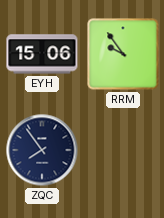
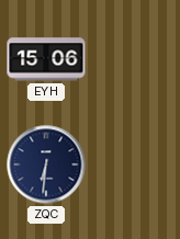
RRM: 9:54 -> none (123, 54)
ZQC: 7:54 -> 6:31 (46, 164)
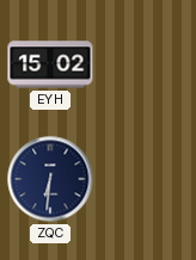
EYH: 15:06 -> 15:02 (50, 64)
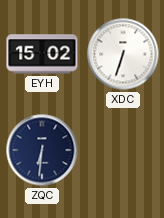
XDC: none -> 6:33 (123, 54)
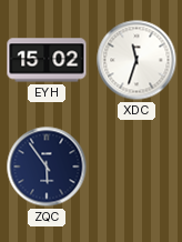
XDC: 6:33 -> 11:33 (136, 60)
ZQC: 6:31 -> 5:54 (47, 167)
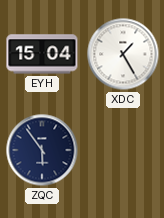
EYH: 15:02 -> 15:04 (42, 54)
XDC: 11:33 -> 1:25 (123, 54)
